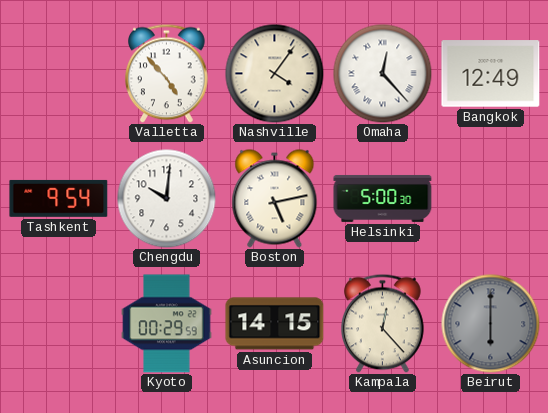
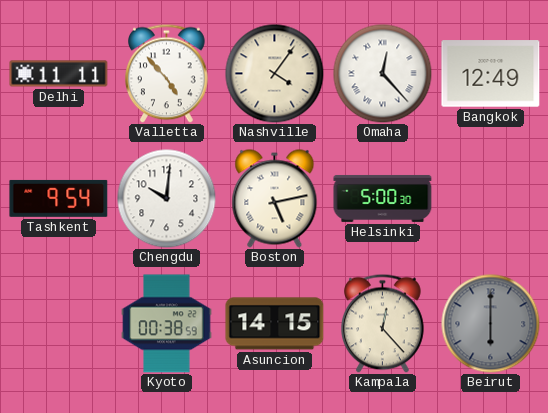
Delhi: none -> 11:11 (59, 74)
Kyoto: 00:29 -> 00:38 (167, 324)
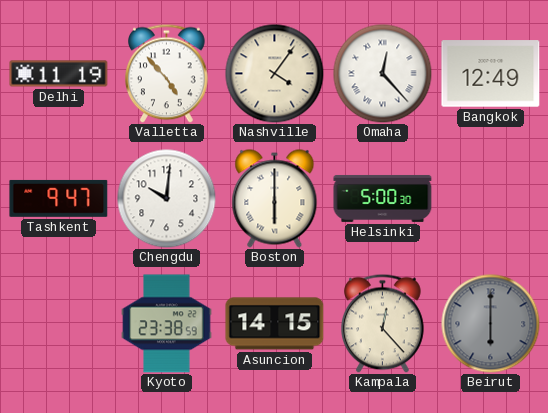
Delhi: 11:11 -> 11:19 (59, 74)
Tashkent: 9:54 -> 9:47 (59, 198)
Boston: 5:13 -> 6:00 (275, 199)
Kyoto: 00:38 -> 23:38 (167, 324)
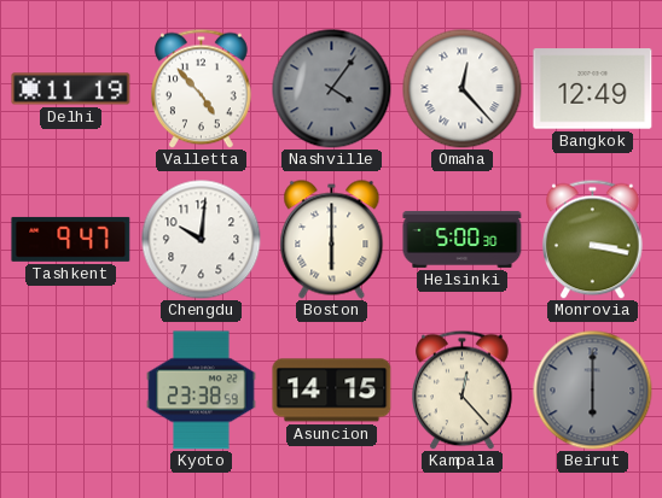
Nashville dial: cream -> grey (332, 89)
Monrovia: none -> 3:17 (593, 239)
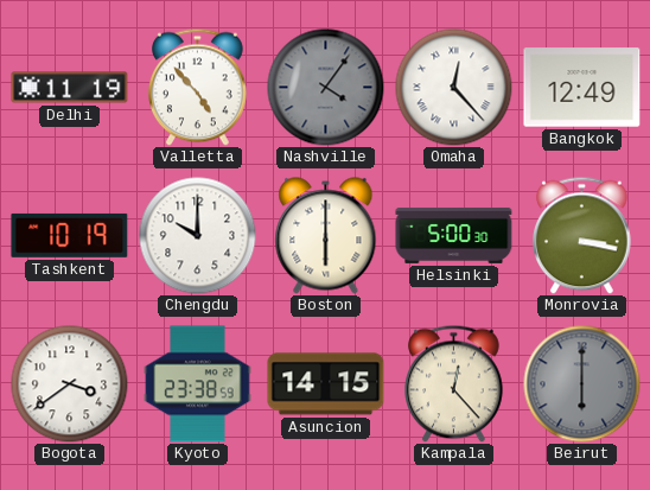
Tashkent: 9:47 -> 10:19 (70, 235)
Chengdu: 10:01 -> 10:00 (198, 236)
Bogota: none -> 3:39 (70, 384)
